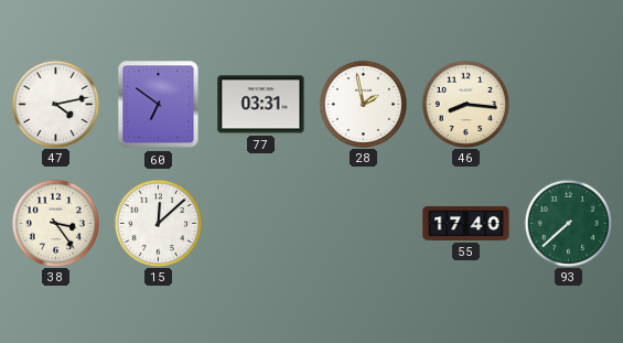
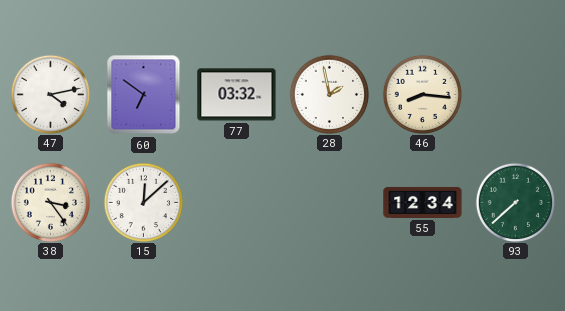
77: 03:31 -> 03:32 (237, 95)
55: 17:40 -> 12:34 (423, 202)
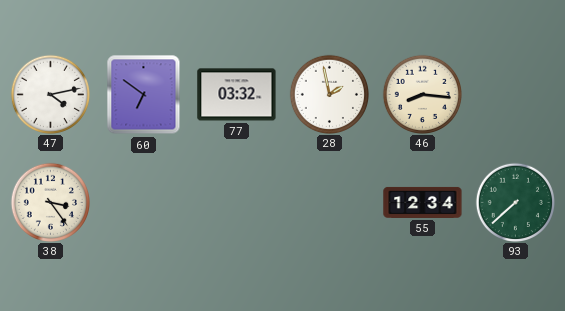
15: 12:08 -> none (143, 202)
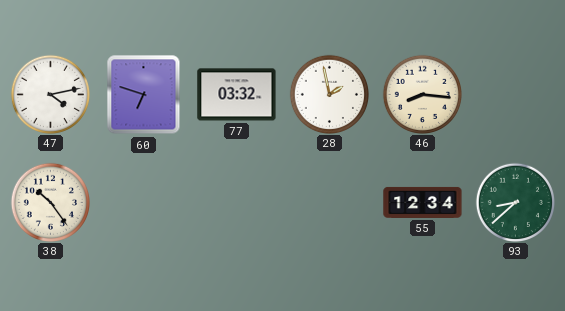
60: 6:51 -> 6:48 (144, 95)
38: 3:24 -> 10:24 (50, 202)
93: 7:38 -> 8:38 (515, 202)
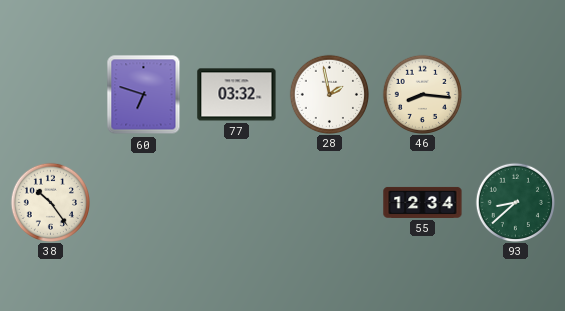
47: 4:13 -> none (50, 94)
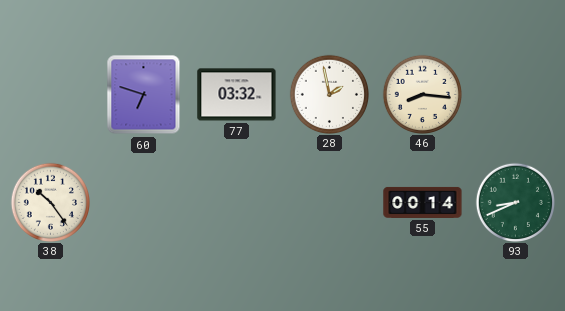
55: 12:34 -> 00:14 (423, 202)
93: 8:38 -> 8:41 (515, 202)
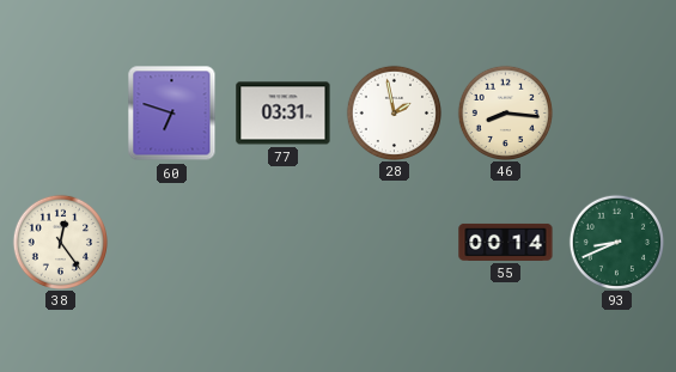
77: 03:32 -> 03:31 (284, 114)
38: 10:24 -> 12:24 (60, 242)
